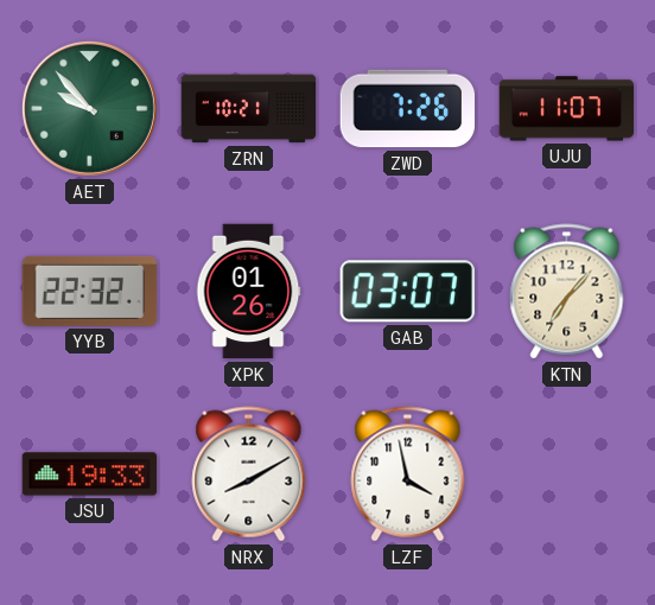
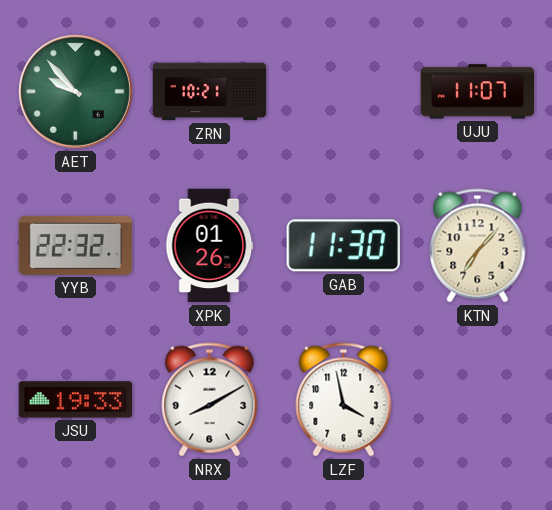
ZWD: 7:26 -> none (407, 109)
GAB: 03:07 -> 11:30 (343, 246)
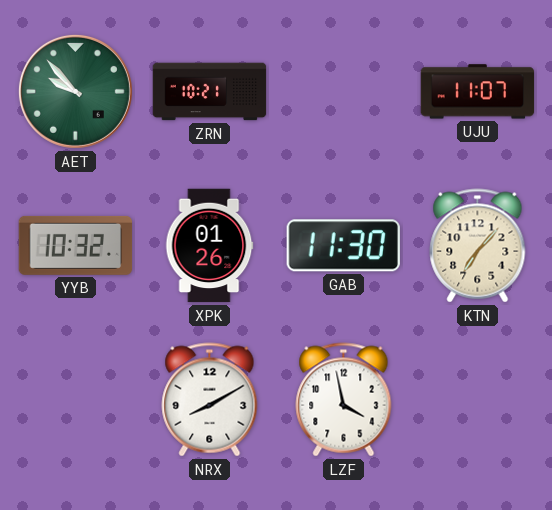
YYB: 22:32 -> 10:32 (76, 245)
JSU: 19:33 -> none (76, 400)
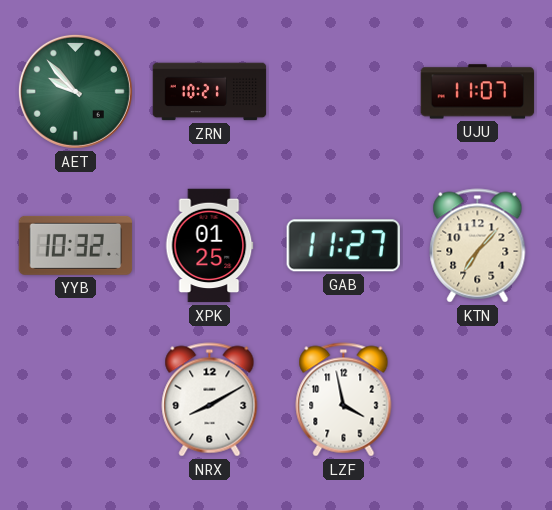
XPK: 01:26 -> 01:25 (209, 246)
GAB: 11:30 -> 11:27 (343, 246)
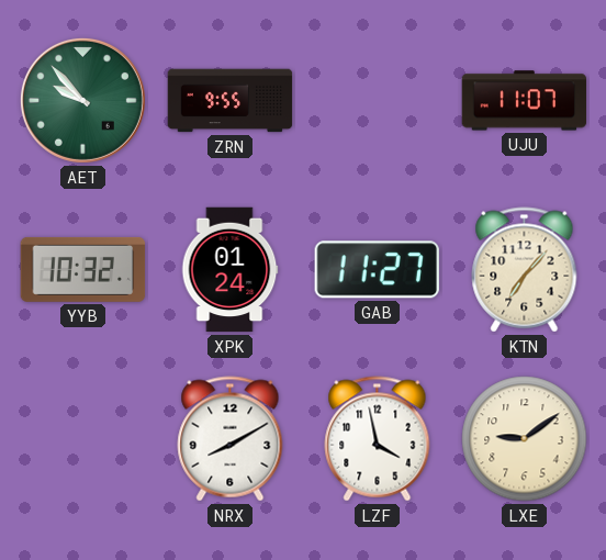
ZRN: 10:21 -> 9:55 (231, 101)
XPK: 01:25 -> 01:24 (229, 270)
LXE: none -> 9:09 (525, 439)
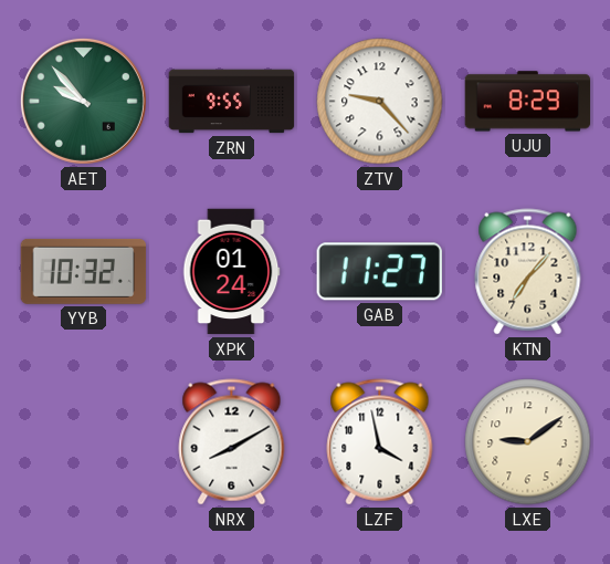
ZTV: none -> 9:23 (380, 102)
UJU: 11:07 -> 8:29 (528, 102)
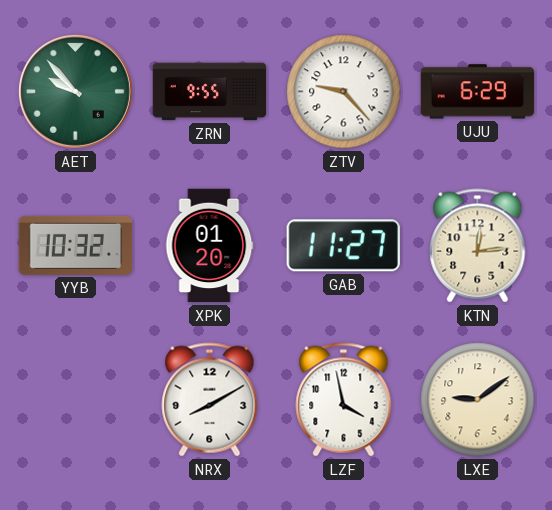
UJU: 8:29 -> 6:29 (478, 92)
XPK: 01:24 -> 01:20 (209, 246)
KTN: 7:07 -> 12:14 (478, 246)
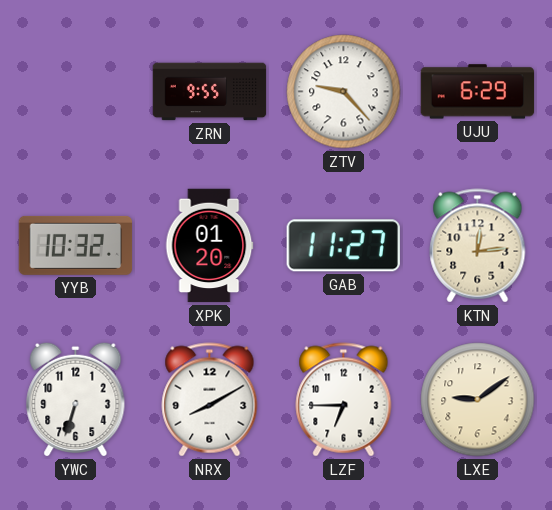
AET: 9:53 -> none (75, 91)
YWC: none -> 6:33 (76, 399)
LZF: 3:58 -> 6:45 (344, 400)
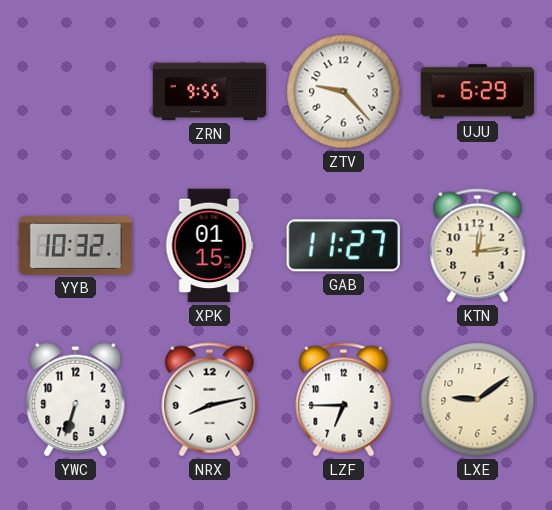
XPK: 01:20 -> 01:15 (209, 246)
NRX: 8:10 -> 8:13 (210, 400)
